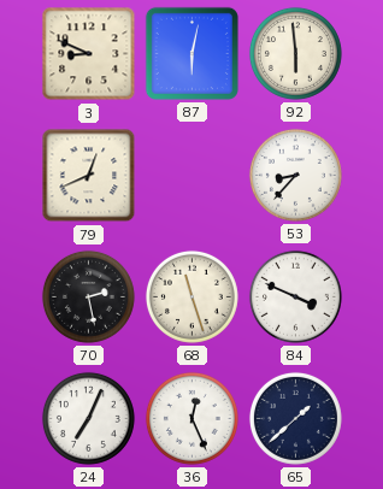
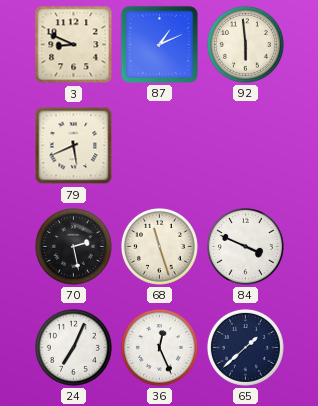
87: 6:02 -> 1:11 (159, 44)
79: 12:41 -> 5:41 (74, 146)
53: 8:37 -> none (295, 175)
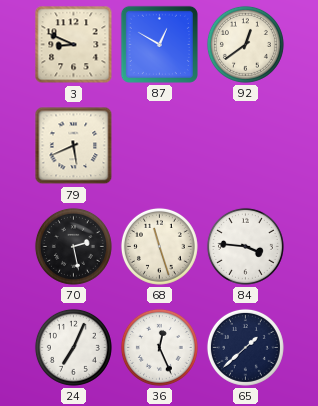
87: 1:11 -> 12:50 (159, 44)
92: 5:59 -> 12:39 (245, 44)
84: 3:49 -> 3:46 (245, 246)
